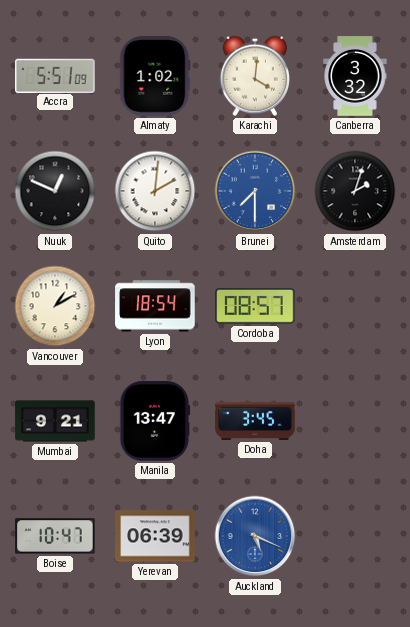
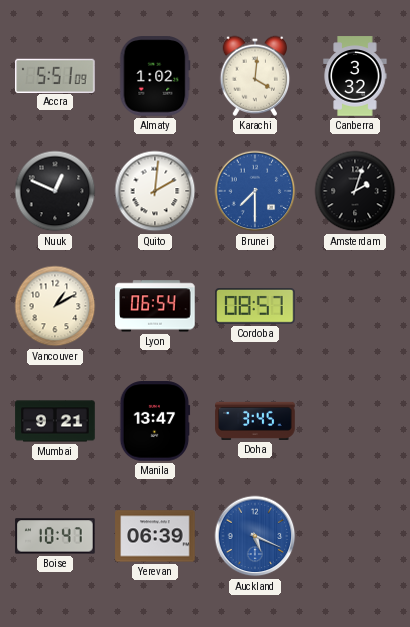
Lyon: 18:54 -> 06:54 (155, 306)
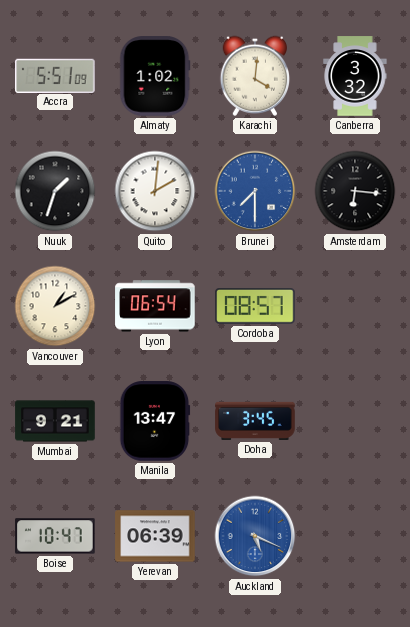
Nuuk: 12:49 -> 1:33 (55, 191)
Amsterdam: 2:03 -> 6:16 (355, 191)
